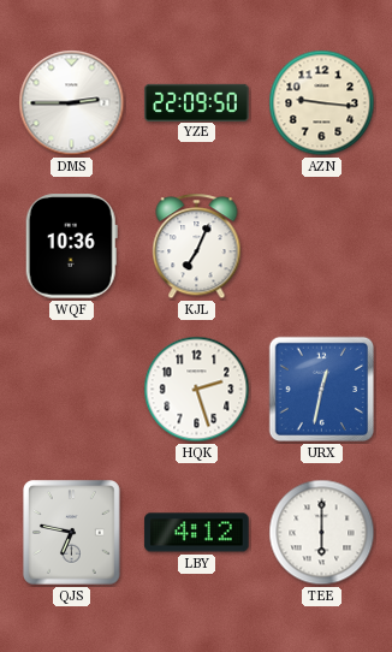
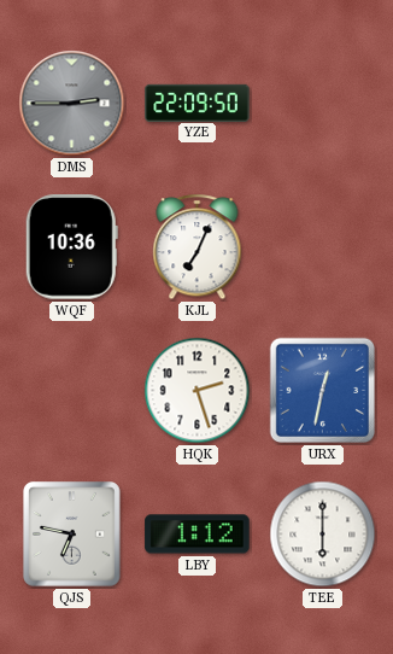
DMS dial: white -> grey (72, 104)
AZN: 9:16 -> none (322, 103)
LBY: 4:12 -> 1:12 (198, 535)
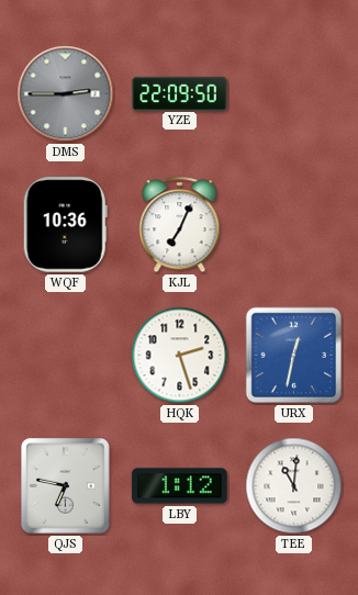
TEE: 6:00 -> 11:01 (294, 486)
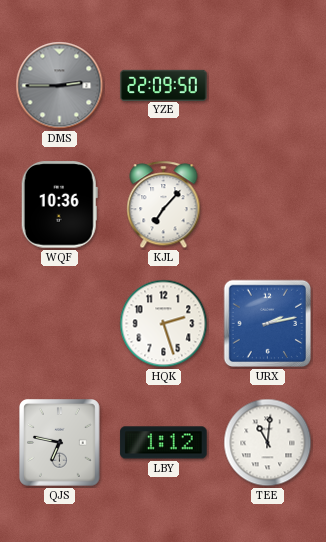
KJL: 7:04 -> 7:07 (164, 205)
URX: 12:32 -> 2:13 (268, 324)
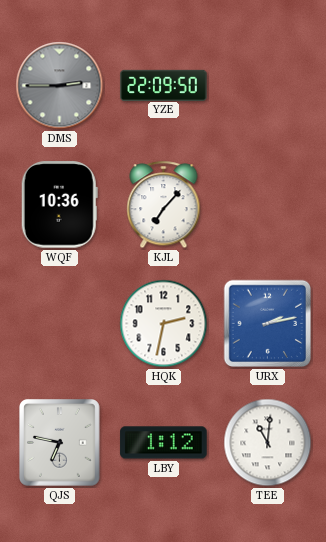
HQK: 2:27 -> 2:32 (164, 324)
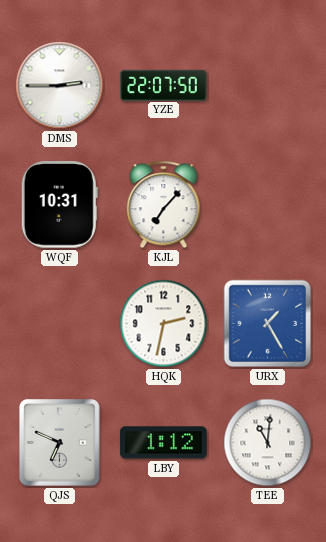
DMS dial: grey -> white (60, 86)
YZE: 22:09 -> 22:07 (164, 85)
WQF: 10:36 -> 10:31 (59, 205)
URX: 2:13 -> 1:25 (268, 324)
QJS: 6:47 -> 6:49 (60, 443)
